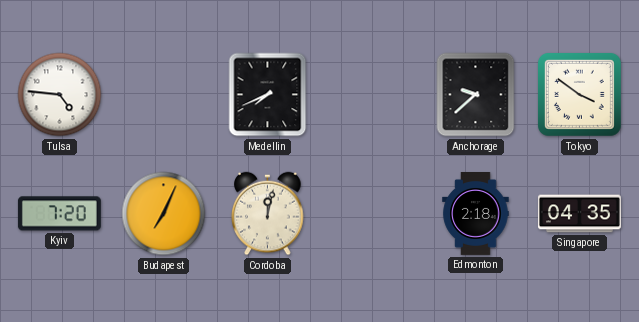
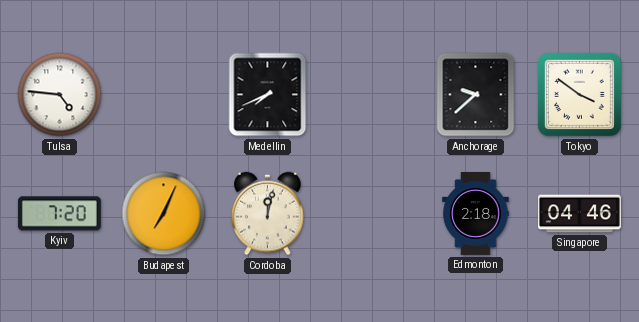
Singapore: 04:35 -> 04:46 (579, 214)
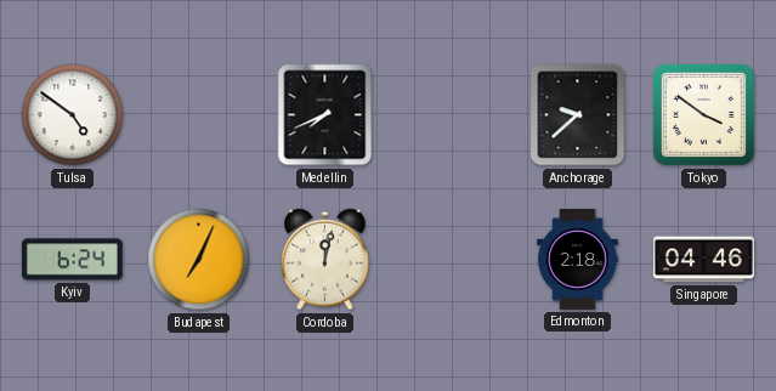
Tulsa: 4:46 -> 4:51 (73, 115)
Kyiv: 7:20 -> 6:24 (72, 260)
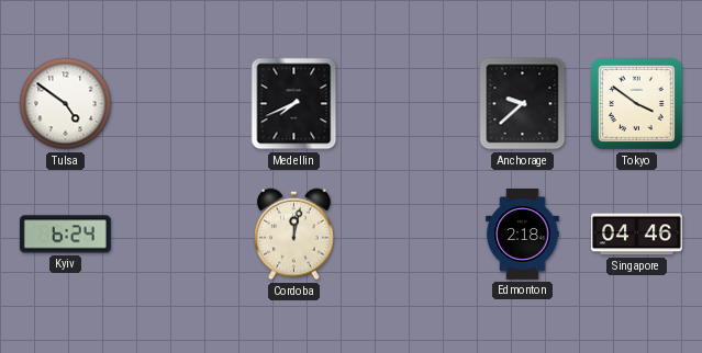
Budapest: 7:04 -> none (199, 260)
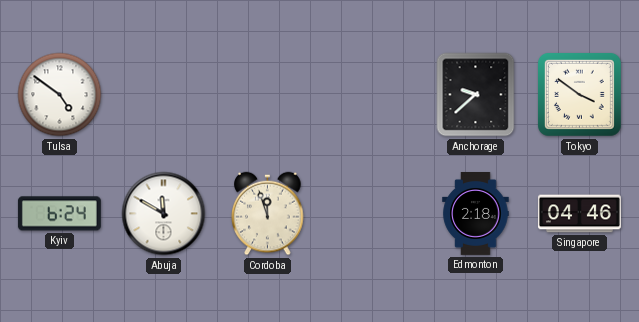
Medellin: 7:41 -> none (294, 104)
Abuja: none -> 11:50 (164, 214)
Cordoba: 12:02 -> 11:57 (268, 214)
